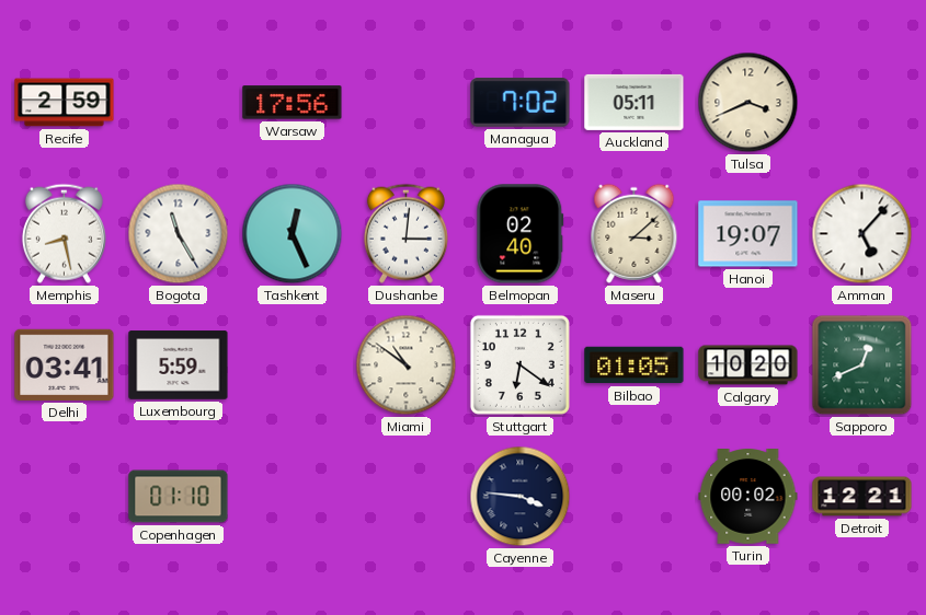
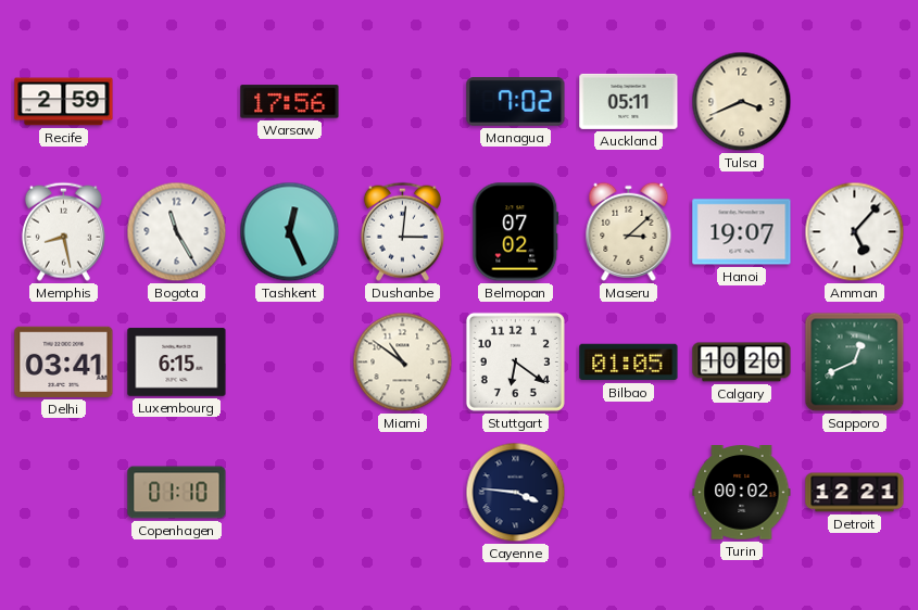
Belmopan: 02:40 -> 07:02 (516, 232)
Luxembourg: 5:59 -> 6:15 (177, 363)
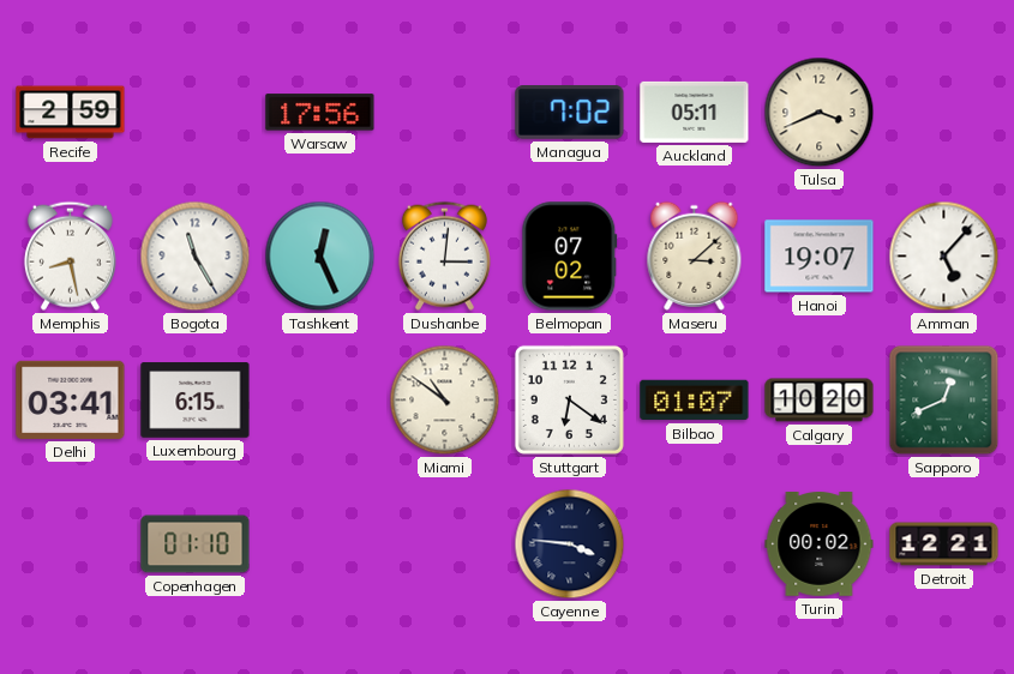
Bilbao: 01:05 -> 01:07 (695, 401)
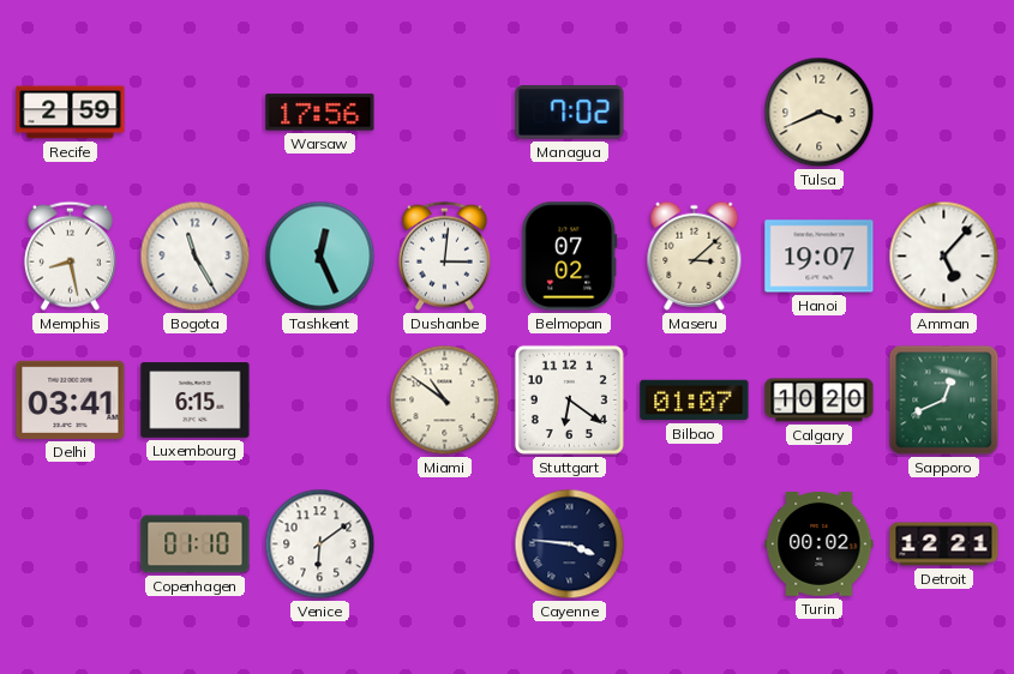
Auckland: 05:11 -> none (695, 112)
Venice: none -> 6:09 (320, 544)
